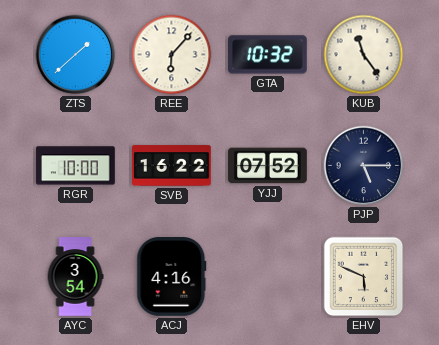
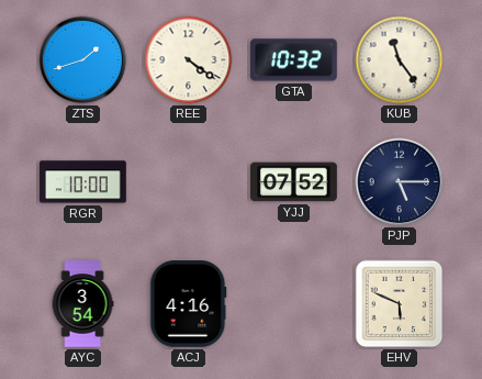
ZTS: 1:38 -> 1:42 (83, 60)
REE: 6:07 -> 4:21 (189, 60)
SVB: 16:22 -> none (172, 166)
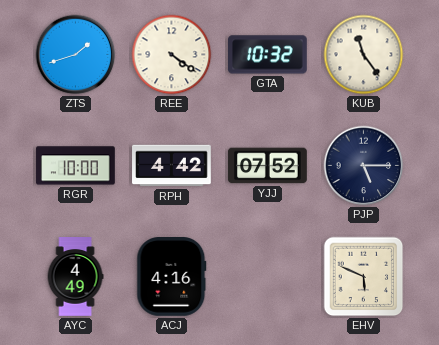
RPH: none -> 4:42 (172, 166)
AYC: 3:54 -> 4:49 (75, 277)
